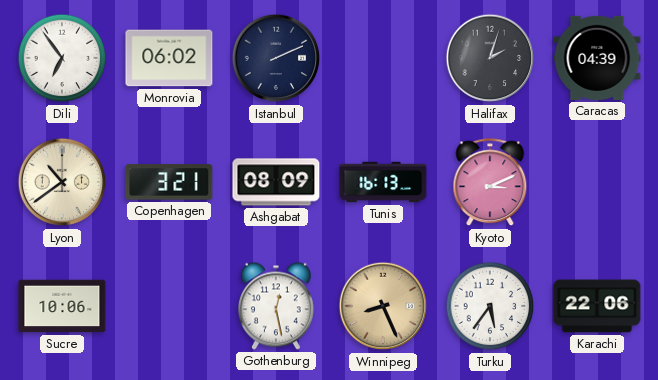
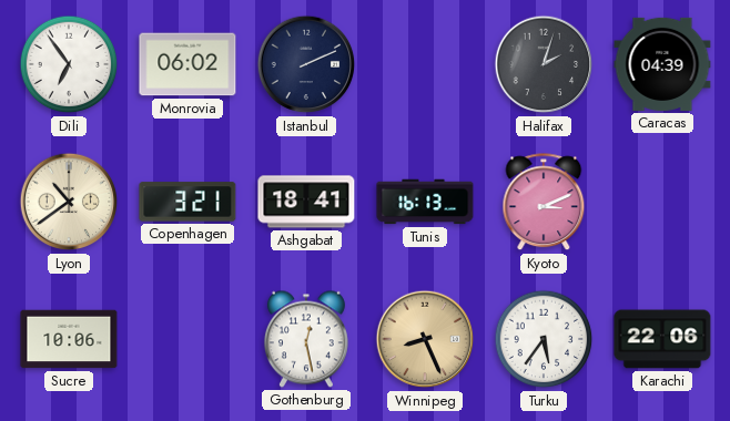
Ashgabat: 08:09 -> 18:41 (306, 202)
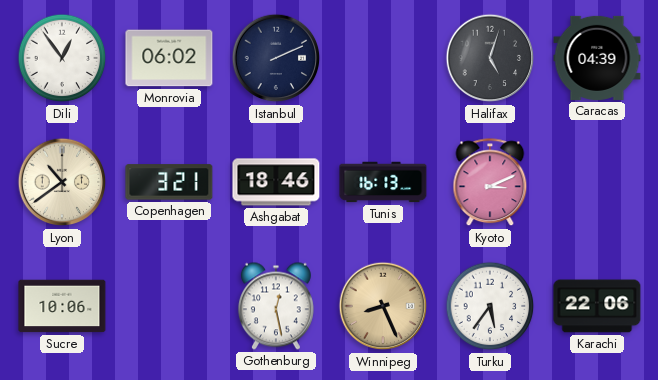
Dili: 6:54 -> 12:54 (62, 58)
Halifax: 2:03 -> 5:03 (490, 58)
Ashgabat: 18:41 -> 18:46 (276, 182)
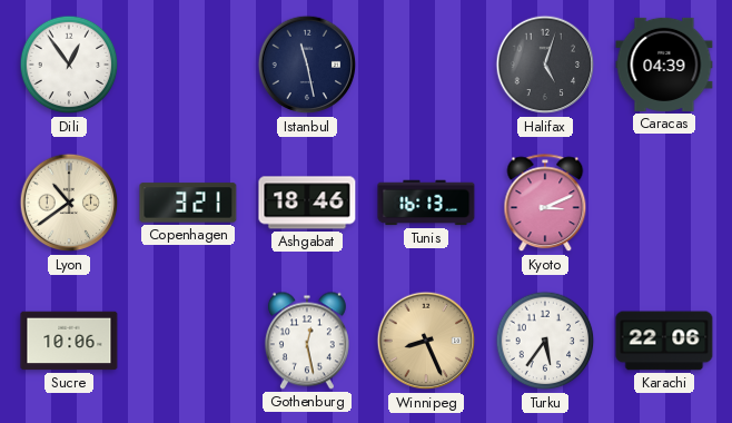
Monrovia: 06:02 -> none (169, 58)
Istanbul: 2:11 -> 11:28 (307, 65)
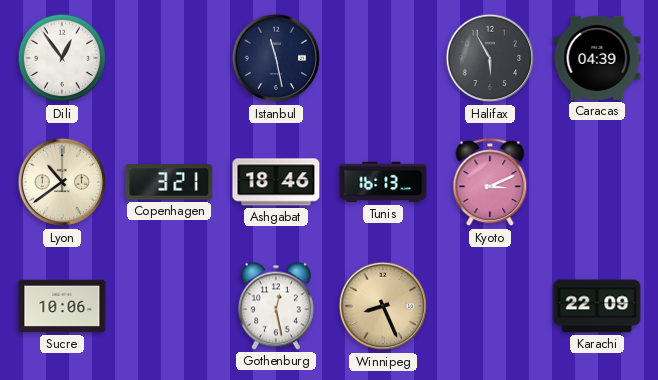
Halifax: 5:03 -> 5:55 (490, 58)
Turku: 5:36 -> none (545, 341)
Karachi: 22:06 -> 22:09 (597, 306)
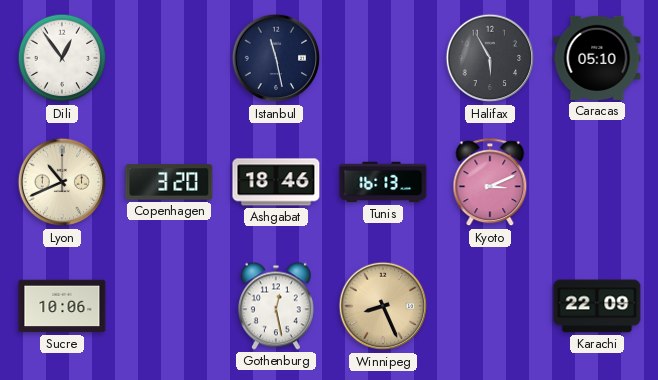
Caracas: 04:39 -> 05:10 (597, 58)
Lyon: 10:39 -> 10:41 (62, 182)
Copenhagen: 3:21 -> 3:20 (169, 182)
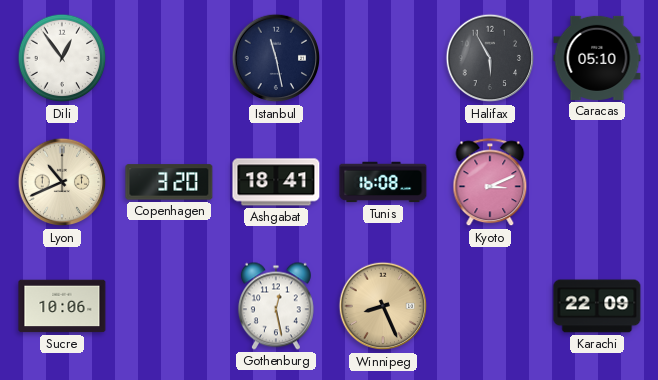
Ashgabat: 18:46 -> 18:41 (276, 182)
Tunis: 16:13 -> 16:08 (383, 182)
